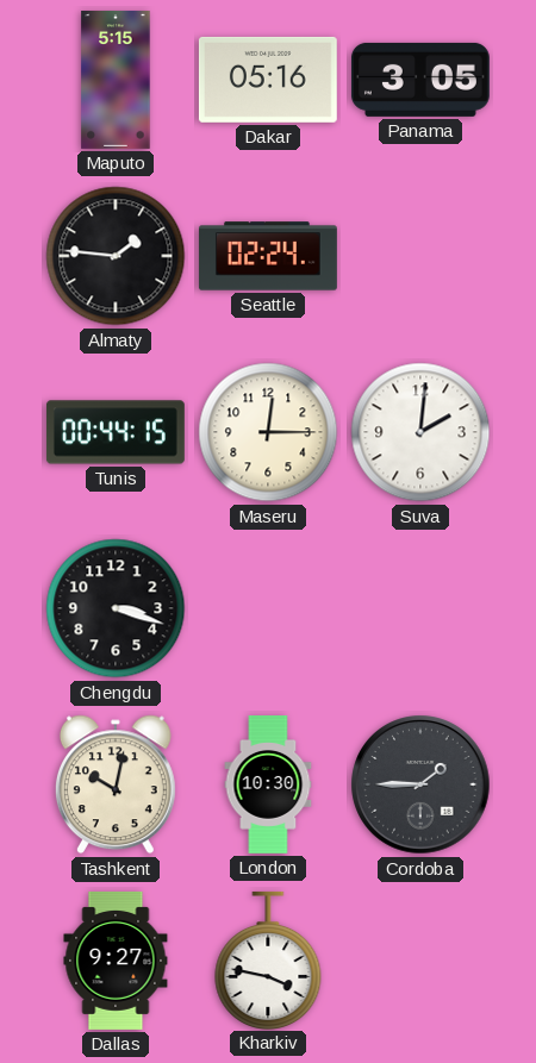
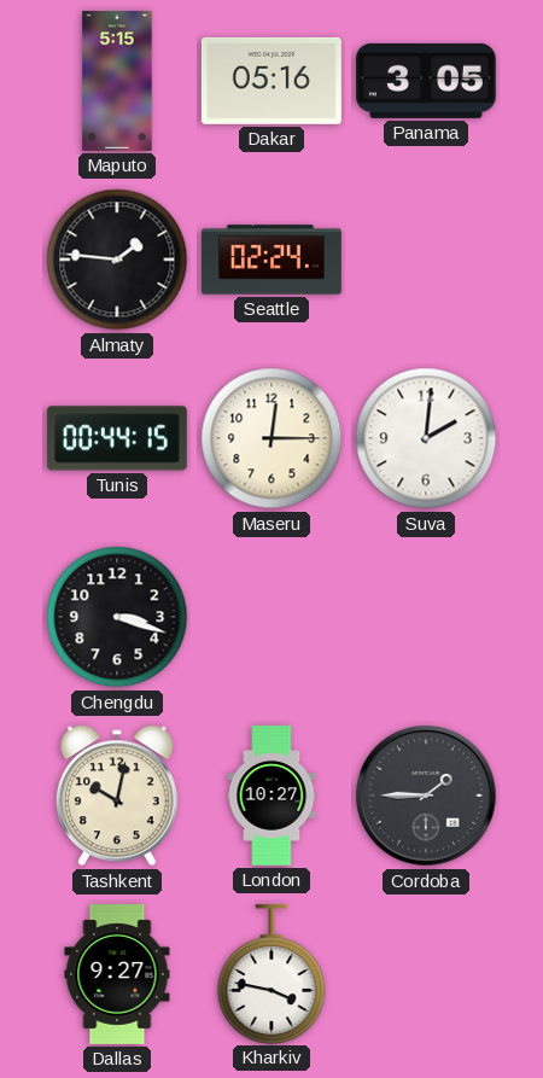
London: 10:30 -> 10:27 (271, 797)
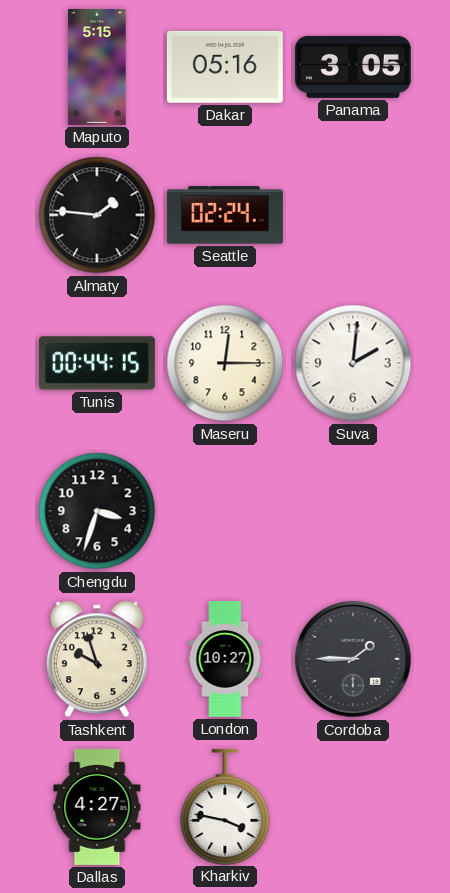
Chengdu: 3:18 -> 3:33 (97, 511)
Tashkent: 10:02 -> 9:57 (97, 659)
Dallas: 9:27 -> 4:27 (97, 807)
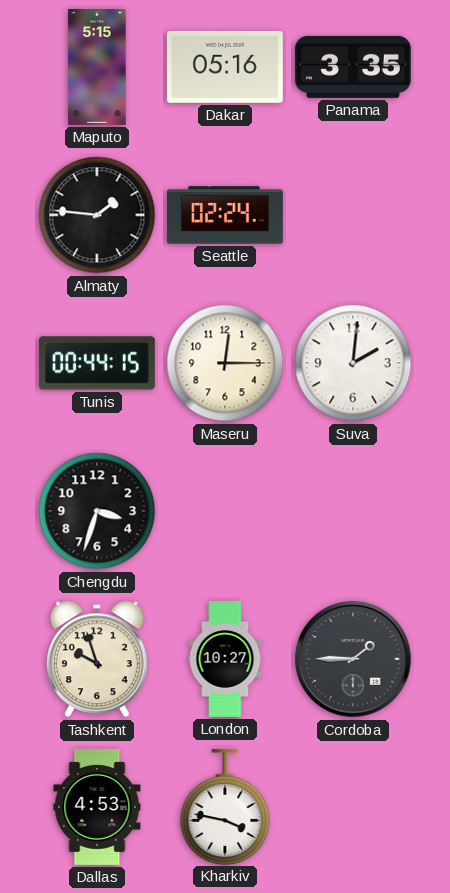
Panama: 3:05 -> 3:35 (353, 67)
Dallas: 4:27 -> 4:53 (97, 807)
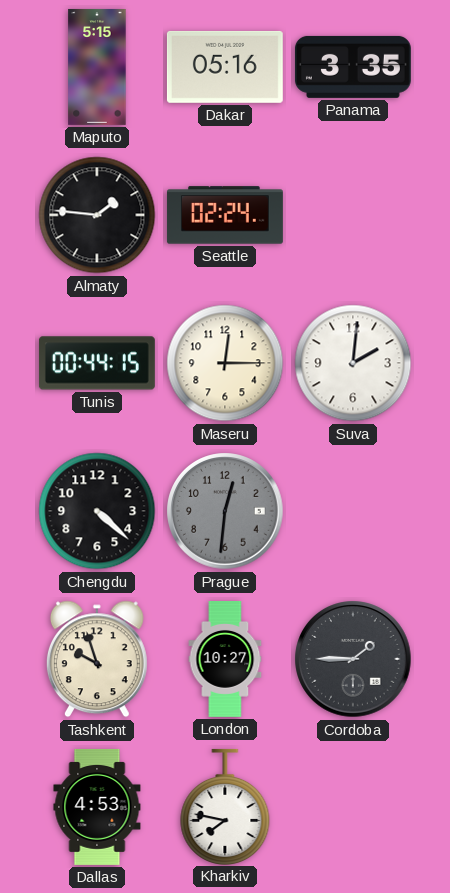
Chengdu: 3:33 -> 4:22 (97, 511)
Prague: none -> 12:31 (225, 511)
Kharkiv: 3:47 -> 7:47 (225, 806)
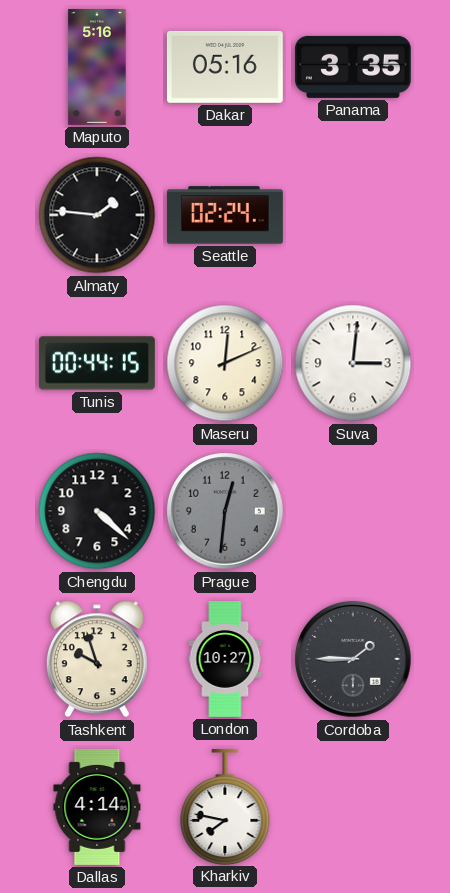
Maputo: 5:15 -> 5:16 (97, 67)
Maseru: 12:15 -> 12:11 (225, 363)
Suva: 2:01 -> 3:01 (353, 363)
Dallas: 4:53 -> 4:14 (97, 807)
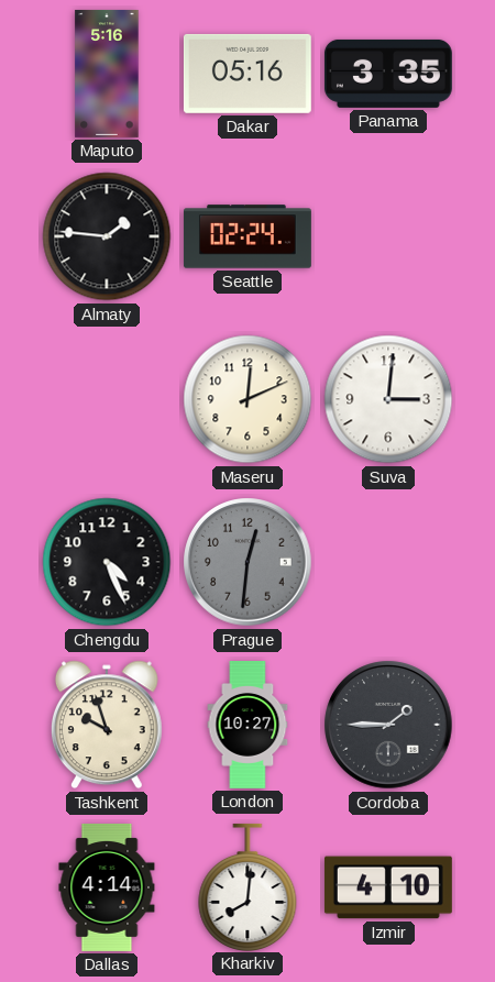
Tunis: 00:44 -> none (97, 363)
Chengdu: 4:22 -> 4:26 (107, 562)
Kharkiv: 7:47 -> 8:01 (248, 886)
Izmir: none -> 4:10 (388, 887)
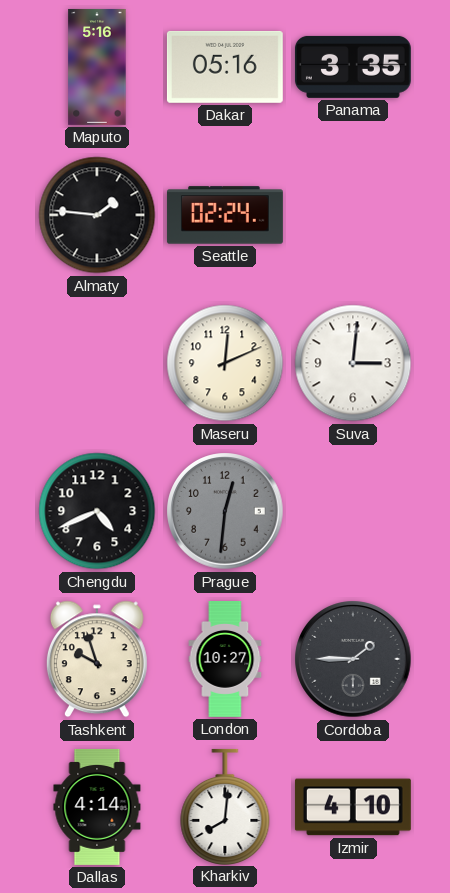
Chengdu: 4:26 -> 4:41 (97, 511)
